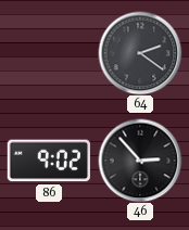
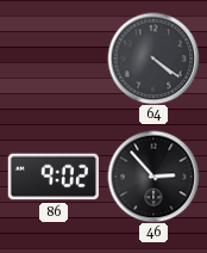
64: 2:21 -> 4:21 (153, 58)
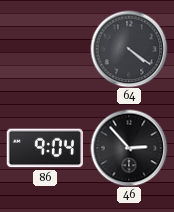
86: 9:02 -> 9:04 (45, 148)
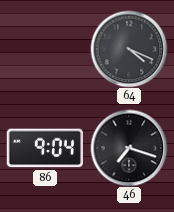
64: 4:21 -> 4:19 (129, 49)
46: 2:53 -> 7:18 (129, 148)
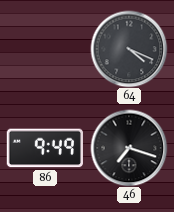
86: 9:04 -> 9:49 (45, 148)
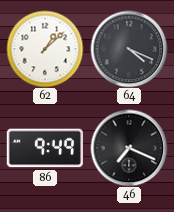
62: none -> 1:08 (45, 49)
46: 7:18 -> 7:19 (129, 148)
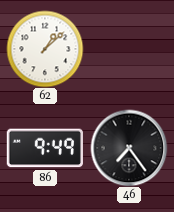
64: 4:19 -> none (129, 49)
46: 7:19 -> 7:24 (129, 148)
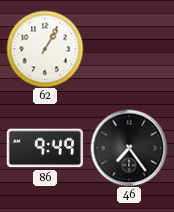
62: 1:08 -> 1:05 (45, 49)
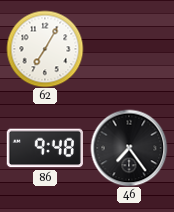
62: 1:05 -> 7:05 (45, 49)
86: 9:49 -> 9:48 (45, 148)
